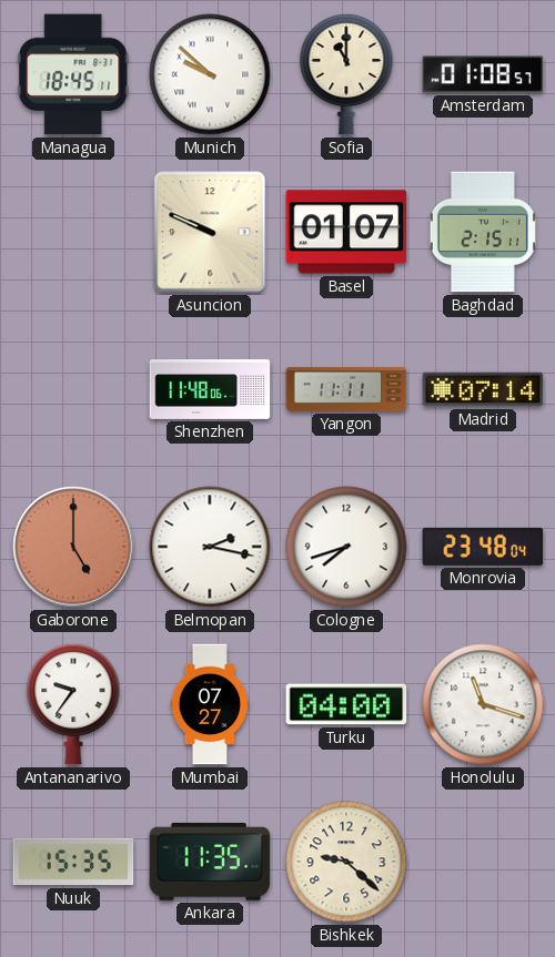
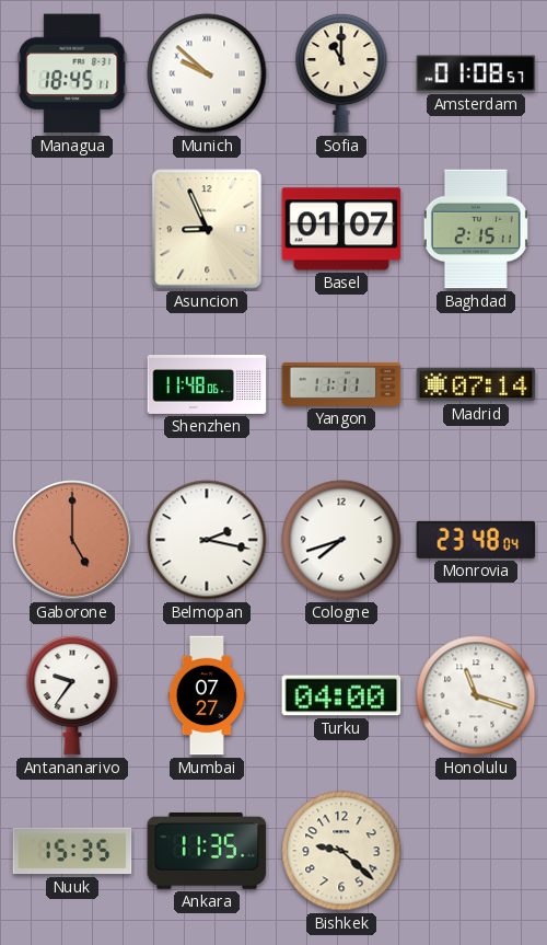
Asuncion: 9:49 -> 8:56 (207, 229)
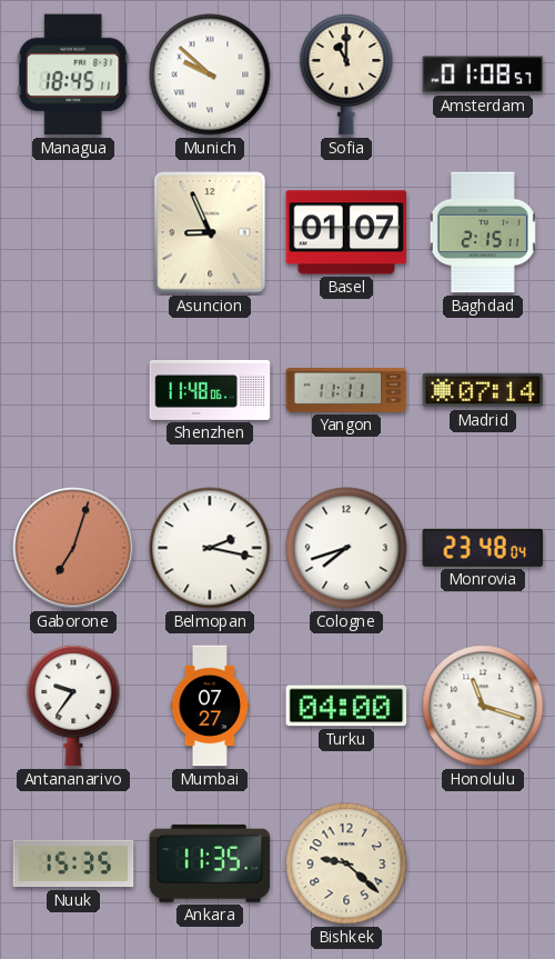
Gaborone: 5:00 -> 7:03 (73, 548)
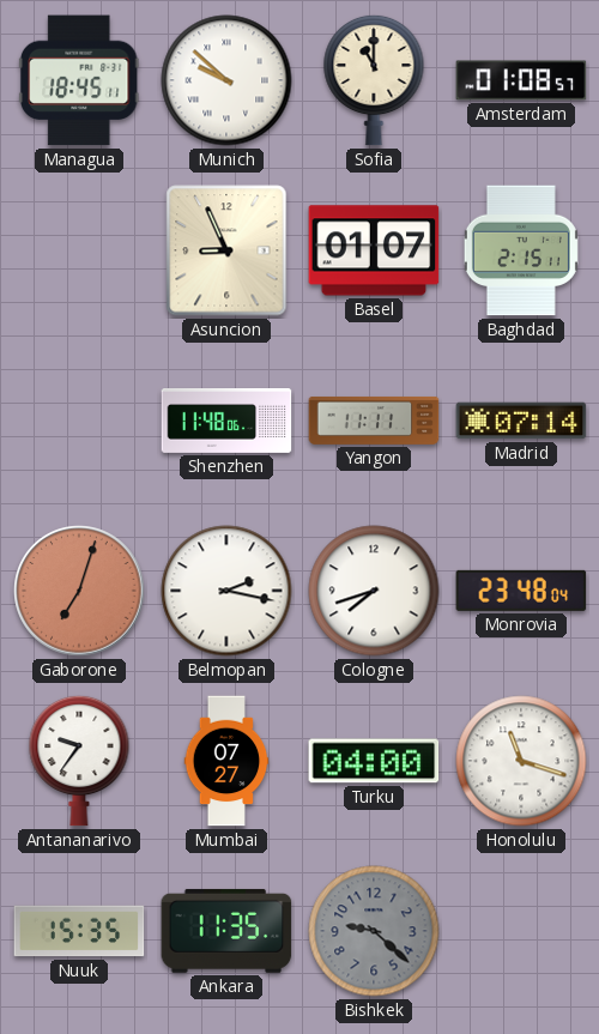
Bishkek dial: cream -> grey (374, 931)
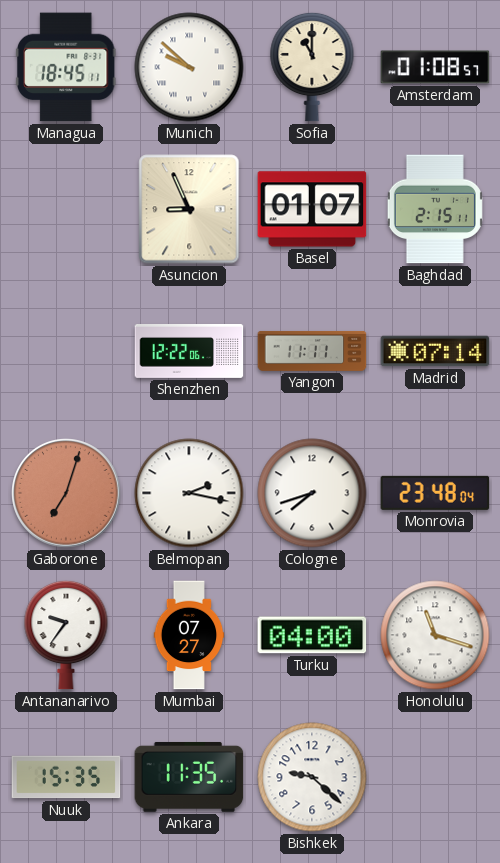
Shenzhen: 11:48 -> 12:22 (189, 352)
Bishkek dial: grey -> white (312, 777)
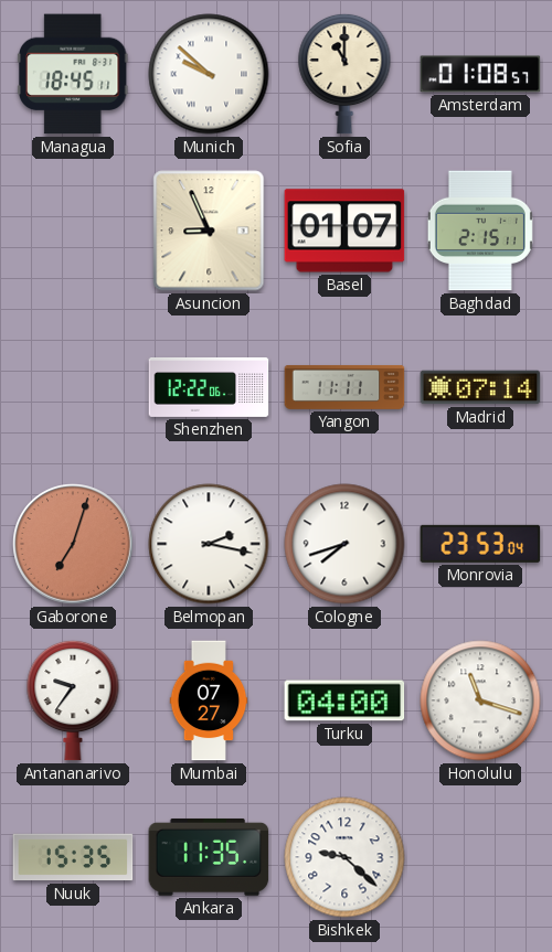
Monrovia: 23:48 -> 23:53 (480, 544)
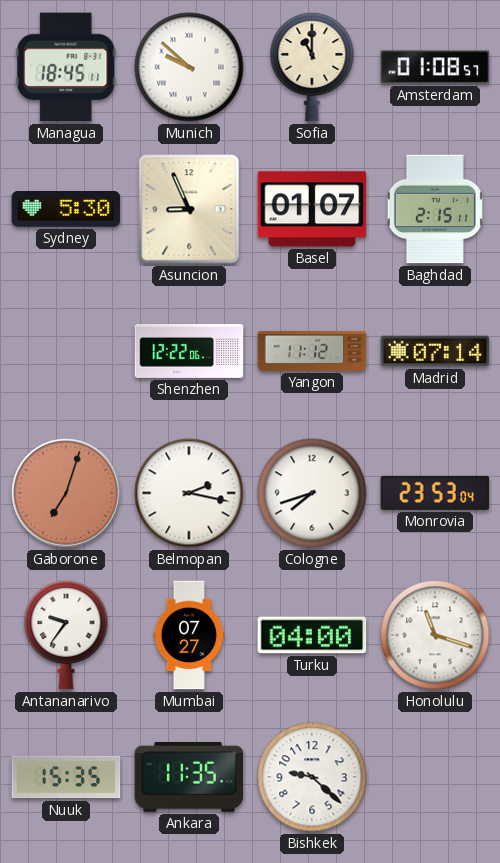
Sydney: none -> 5:30 (66, 210)
Yangon: 11:11 -> 11:12 (312, 351)
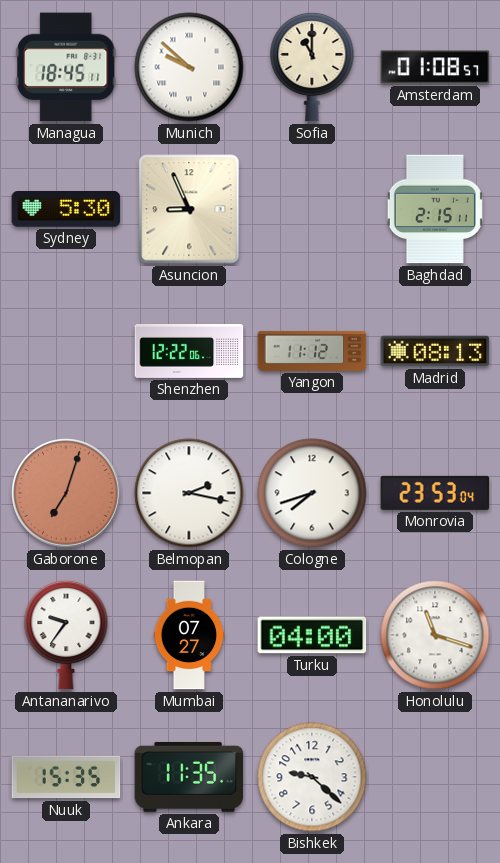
Basel: 01:07 -> none (312, 209)
Madrid: 07:14 -> 08:13 (435, 351)
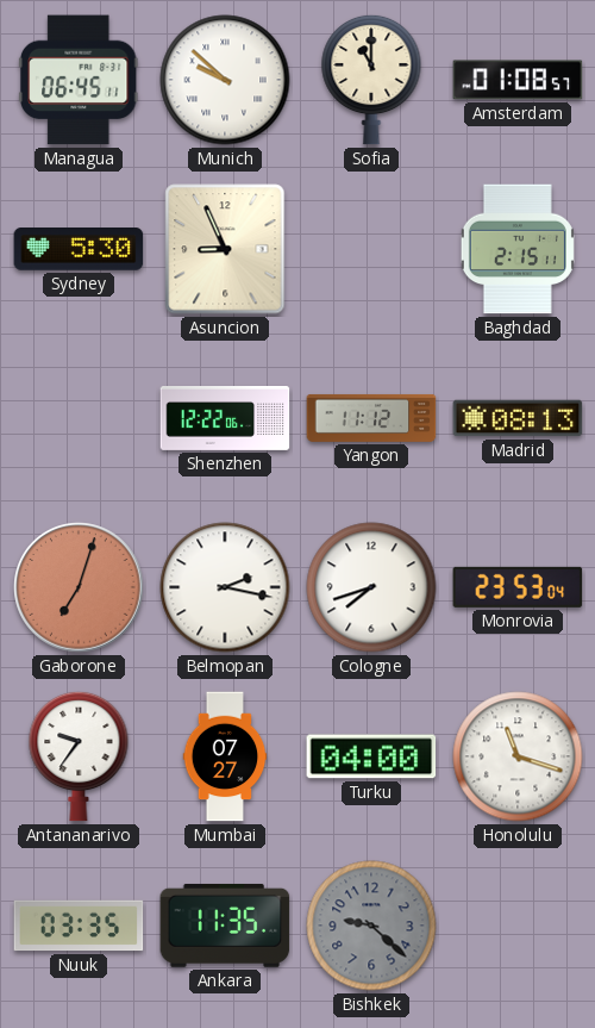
Managua: 18:45 -> 06:45 (79, 80)
Nuuk: 15:35 -> 03:35 (79, 926)
Bishkek dial: white -> grey (371, 926)
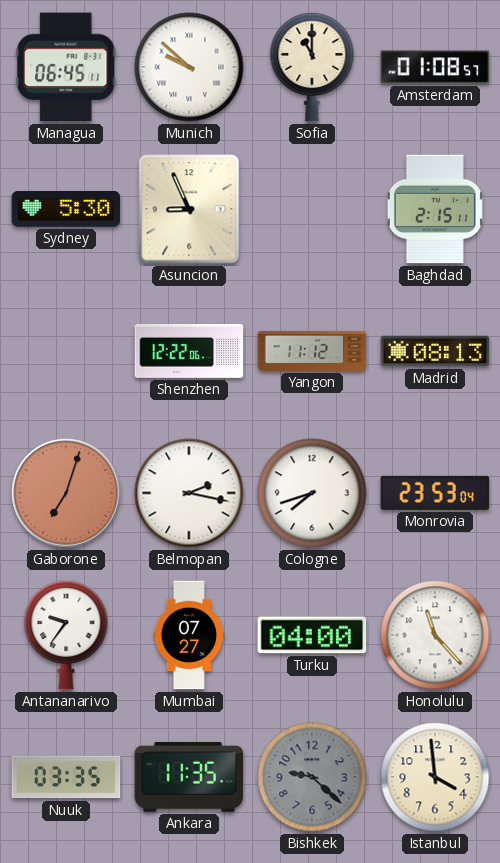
Honolulu: 11:18 -> 11:23 (435, 635)
Istanbul: none -> 3:59 (435, 777)
